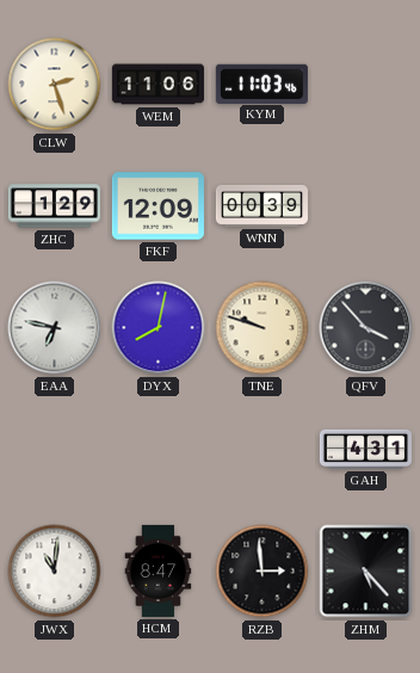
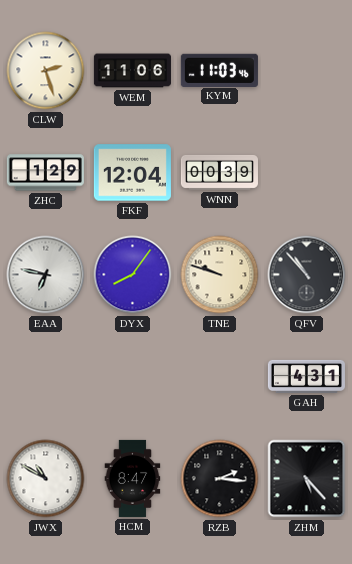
FKF: 12:09 -> 12:04 (132, 173)
DYX: 8:02 -> 8:06 (133, 275)
QFV: 3:53 -> 10:53 (307, 275)
JWX: 11:01 -> 10:50 (46, 479)
RZB: 2:59 -> 2:16 (220, 479)
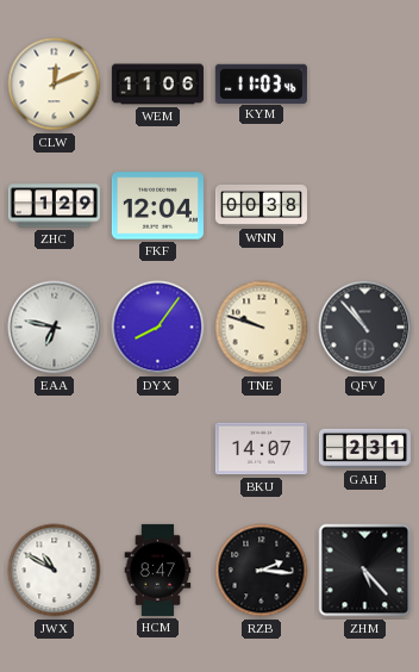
CLW: 2:27 -> 12:11 (55, 85)
WNN: 00:39 -> 00:38 (261, 205)
BKU: none -> 14:07 (261, 449)
GAH: 4:31 -> 2:31 (364, 448)
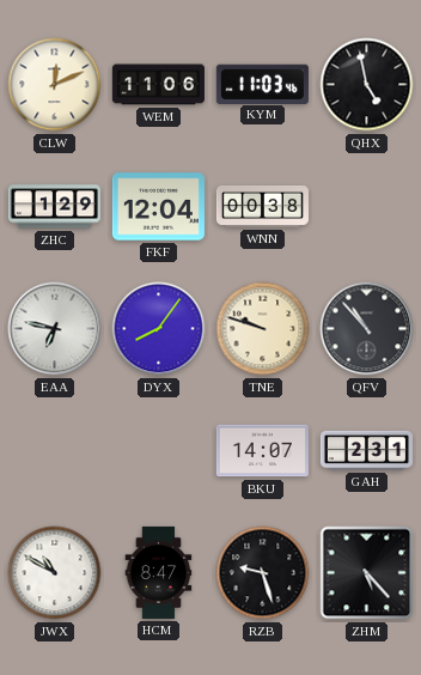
QHX: none -> 4:58 (367, 85)
RZB: 2:16 -> 9:27 (263, 573)
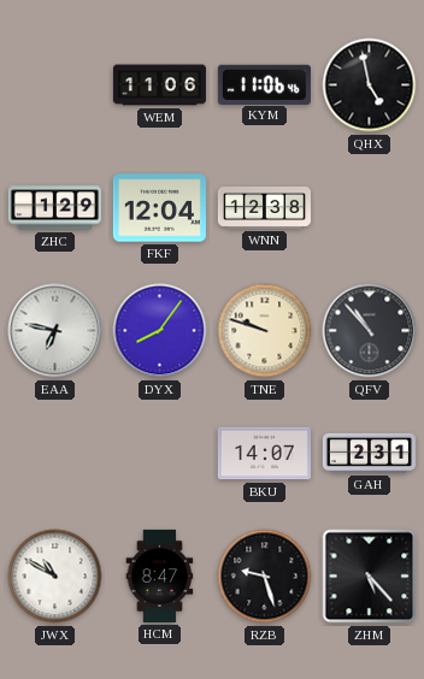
CLW: 12:11 -> none (55, 85)
KYM: 11:03 -> 11:06 (264, 84)
WNN: 00:38 -> 12:38 (264, 207)
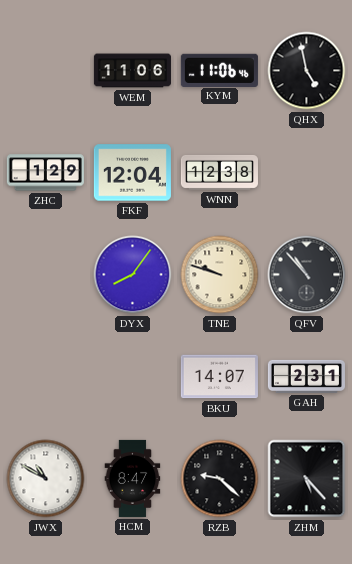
EAA: 6:47 -> none (55, 331)
RZB: 9:27 -> 9:22 (220, 479)
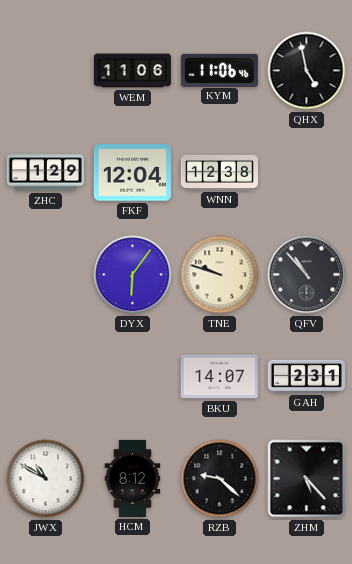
DYX: 8:06 -> 6:06 (133, 275)
HCM: 8:47 -> 8:12 (133, 478)
